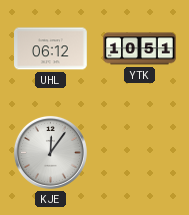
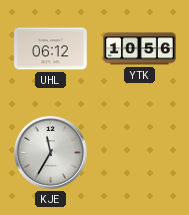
YTK: 10:51 -> 10:56 (140, 49)
KJE: 12:06 -> 11:35 (50, 152)
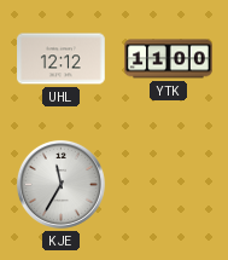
UHL: 06:12 -> 12:12 (62, 59)
YTK: 10:56 -> 11:00 (169, 59)
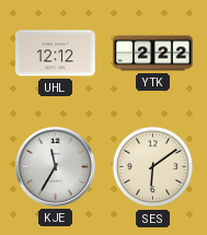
YTK: 11:00 -> 2:22 (153, 54)
SES: none -> 6:09 (153, 167)
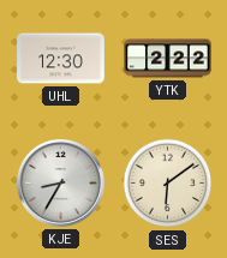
UHL: 12:12 -> 12:30 (61, 59)
KJE: 11:35 -> 8:35 (60, 182)
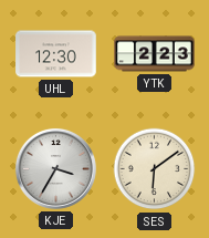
YTK: 2:22 -> 2:23 (155, 54)
KJE: 8:35 -> 3:35 (55, 168)
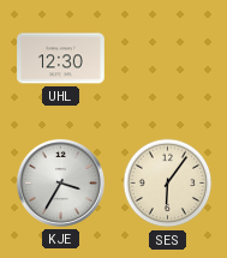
YTK: 2:23 -> none (155, 54)
SES: 6:09 -> 6:06 (168, 184)
